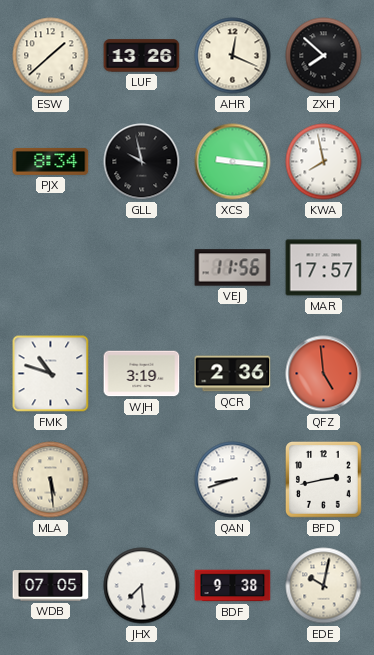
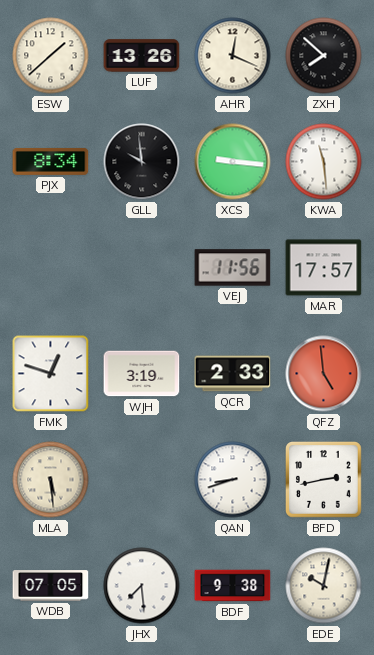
GLL: 9:58 -> 9:59 (142, 162)
KWA: 7:58 -> 11:29 (324, 162)
FMK: 10:48 -> 12:48 (51, 374)
QCR: 2:36 -> 2:33 (233, 374)
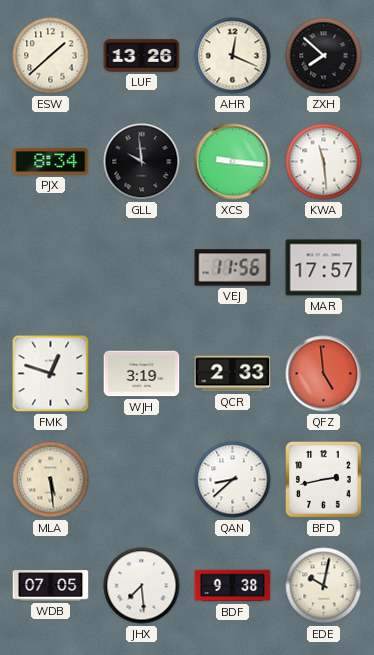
QAN: 8:42 -> 8:38 (233, 480)
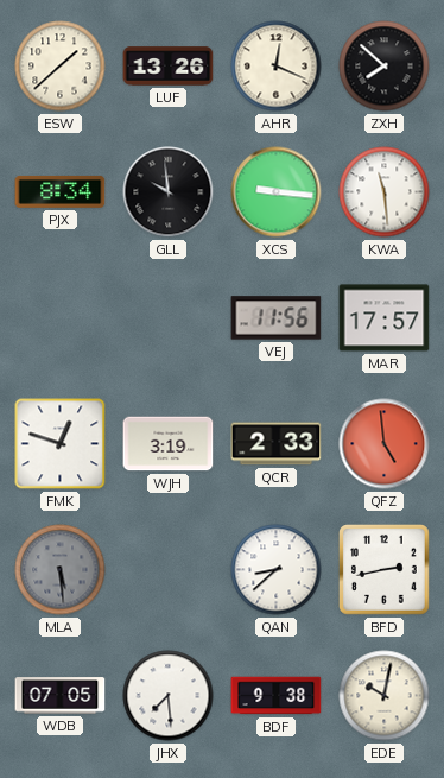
MLA dial: cream -> grey (61, 570)
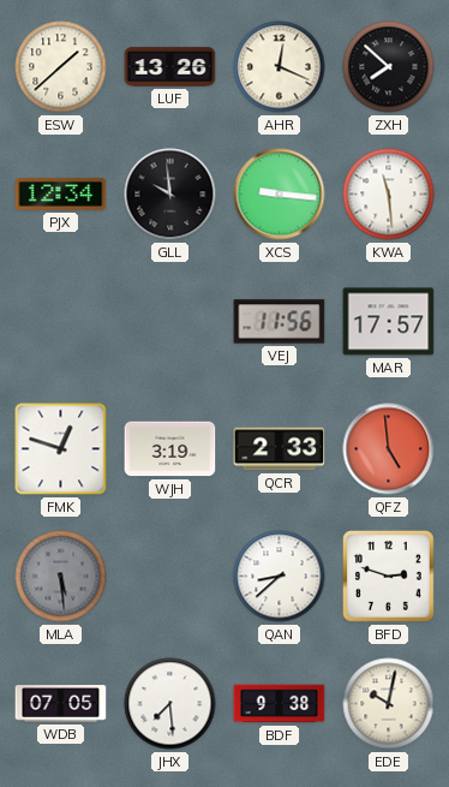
PJX: 8:34 -> 12:34 (61, 193)
BFD: 2:43 -> 2:48 (389, 577)
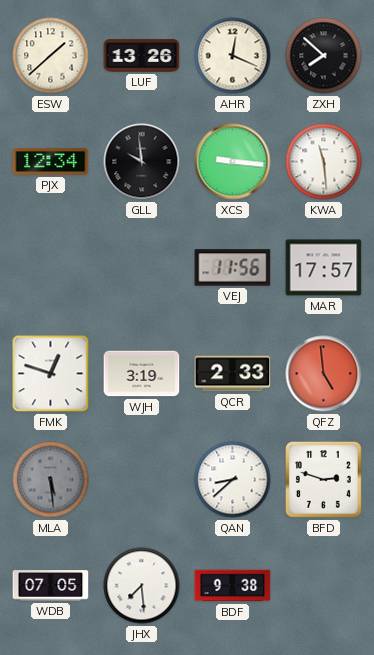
EDE: 10:02 -> none (389, 704)
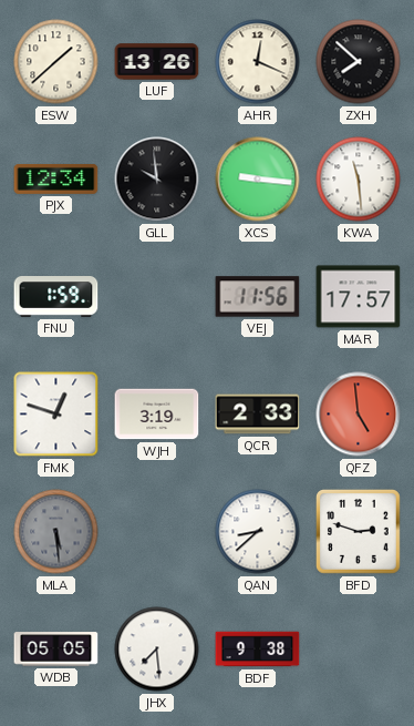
FNU: none -> 1:59 (56, 297)
WDB: 07:05 -> 05:05 (56, 650)
